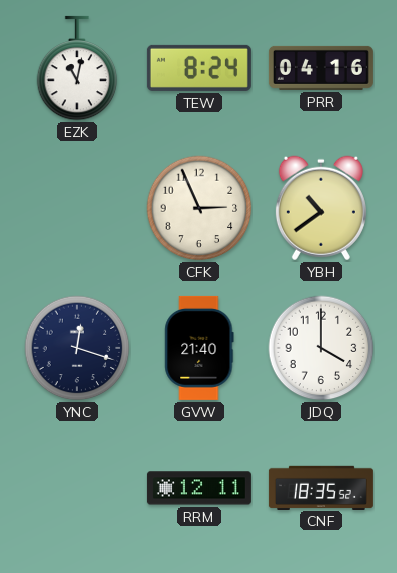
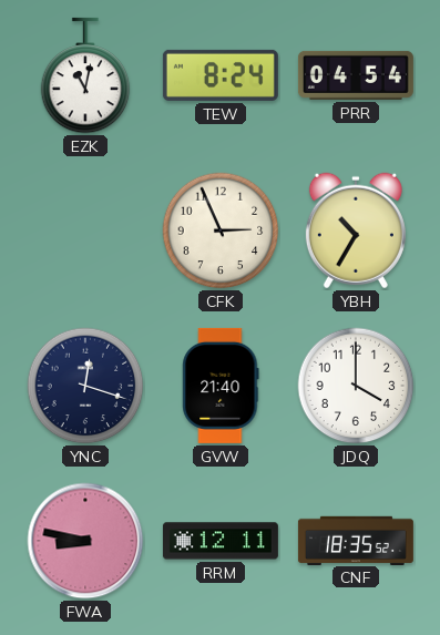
PRR: 04:16 -> 04:54 (356, 75)
YBH: 10:39 -> 10:35 (356, 231)
FWA: none -> 8:47 (85, 541)
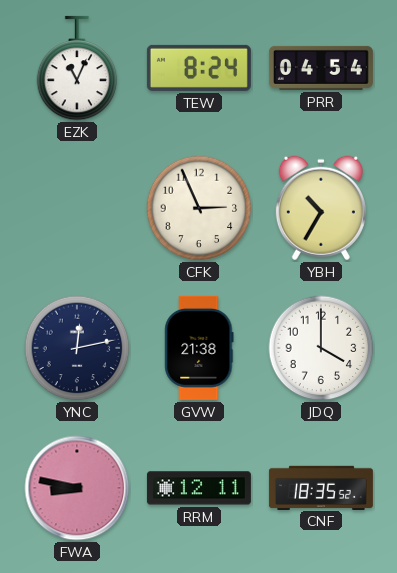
EZK: 11:02 -> 11:04 (77, 68)
YNC: 12:18 -> 12:13 (77, 348)
GVW: 21:40 -> 21:38 (199, 348)
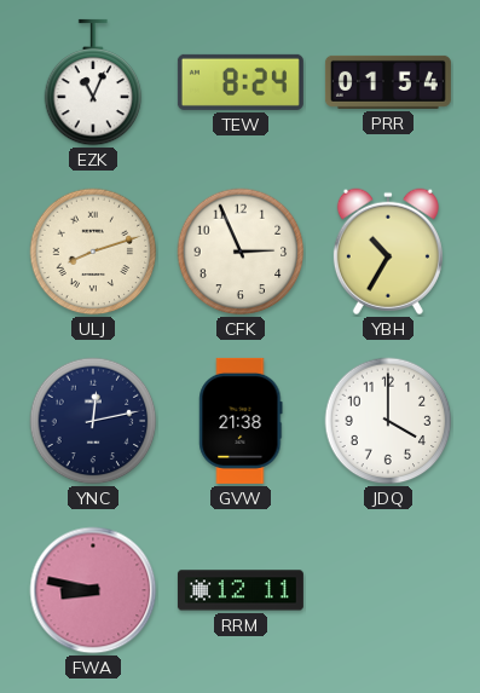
PRR: 04:54 -> 01:54 (388, 82)
ULJ: none -> 8:12 (93, 252)
CNF: 18:35 -> none (321, 487)
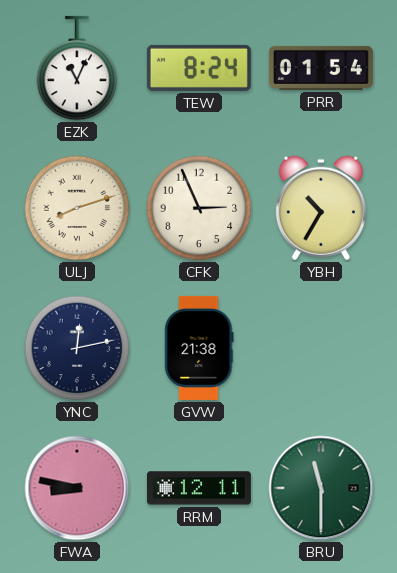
JDQ: 4:00 -> none (388, 421)
BRU: none -> 11:30 (321, 488)
